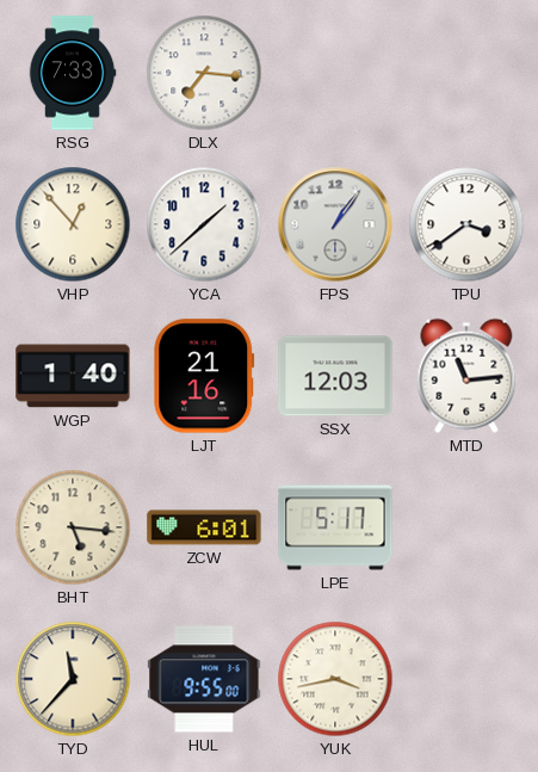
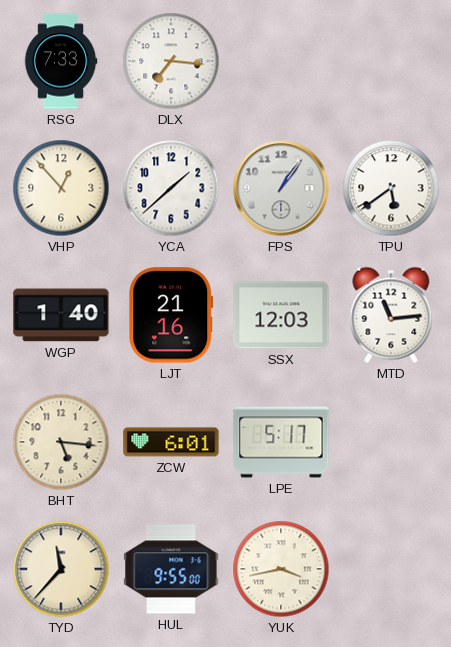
TPU: 3:39 -> 5:39 (391, 188)
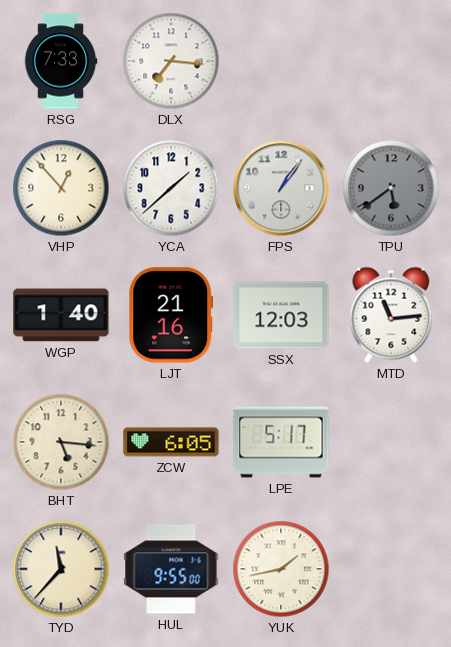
TPU dial: white -> grey (391, 188)
ZCW: 6:01 -> 6:05 (171, 442)
YUK: 3:43 -> 1:43 (281, 569)
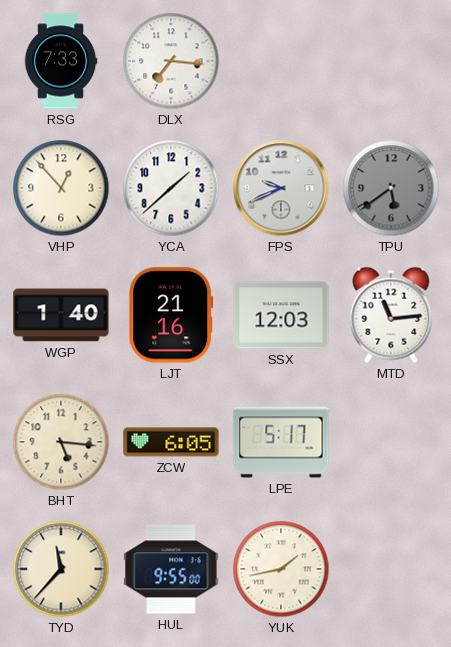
FPS: 1:06 -> 9:41 (281, 188)
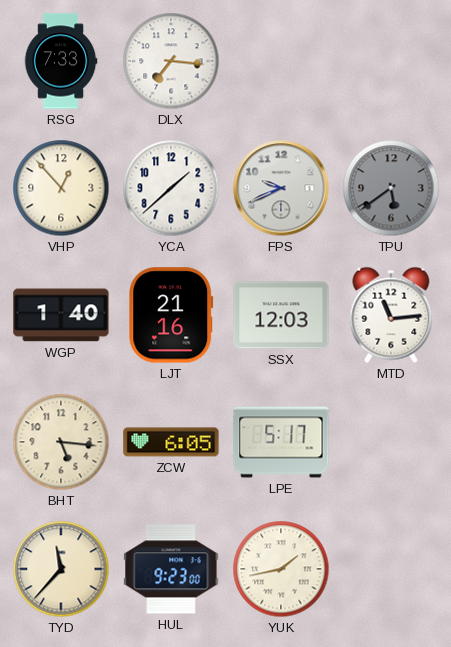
HUL: 9:55 -> 9:23 (171, 569)
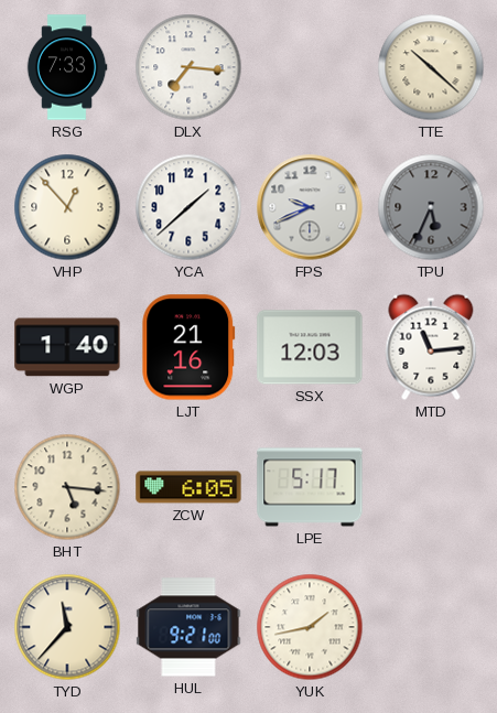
TTE: none -> 10:22 (431, 67)
TPU: 5:39 -> 5:34 (431, 207)
HUL: 9:23 -> 9:21 (188, 627)
